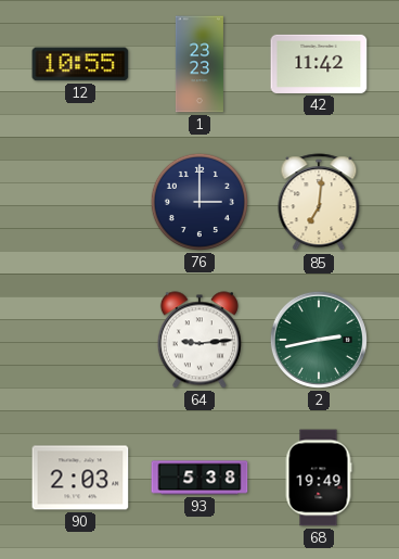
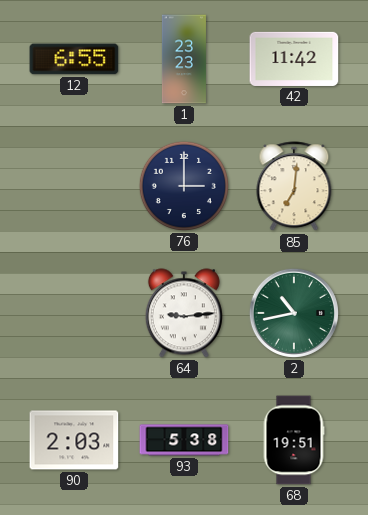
12: 10:55 -> 6:55 (74, 59)
2: 2:43 -> 10:43 (294, 313)
68: 19:49 -> 19:51 (294, 440)
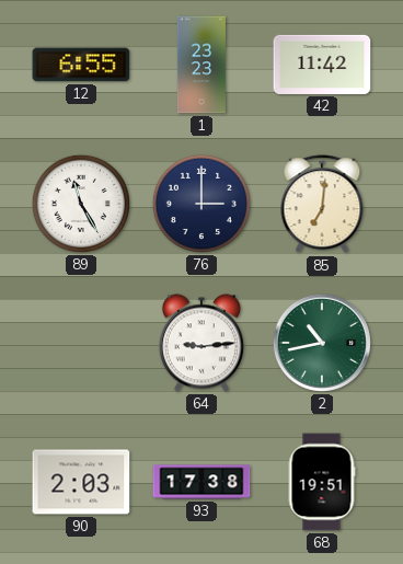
89: none -> 11:25 (81, 204)
93: 5:38 -> 17:38 (201, 482)
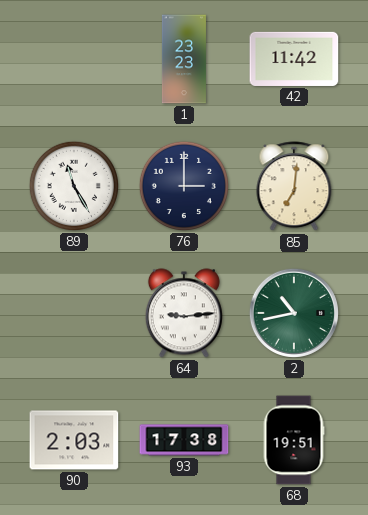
12: 6:55 -> none (81, 65)
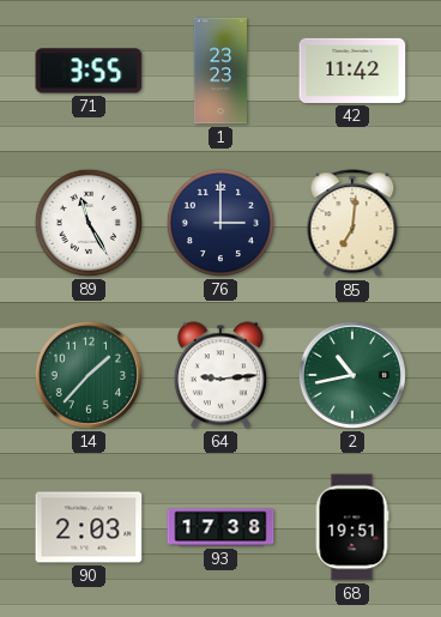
71: none -> 3:55 (89, 71)
14: none -> 1:37 (89, 375)
